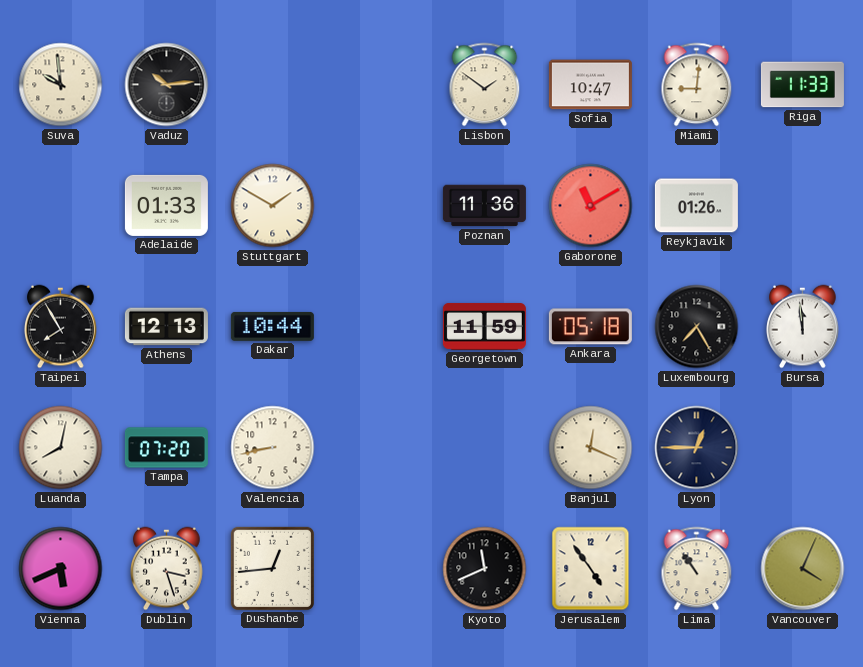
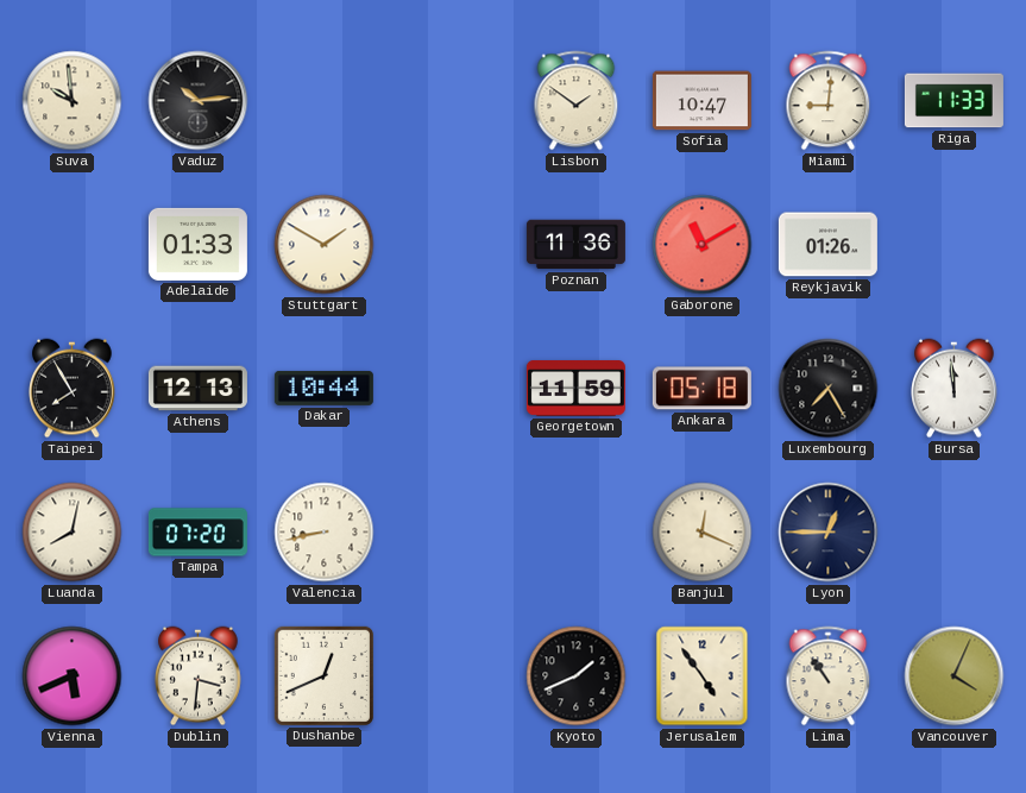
Dublin: 3:27 -> 3:31 (199, 676)
Dushanbe: 12:44 -> 12:41 (323, 675)
Kyoto: 11:41 -> 1:41 (577, 676)
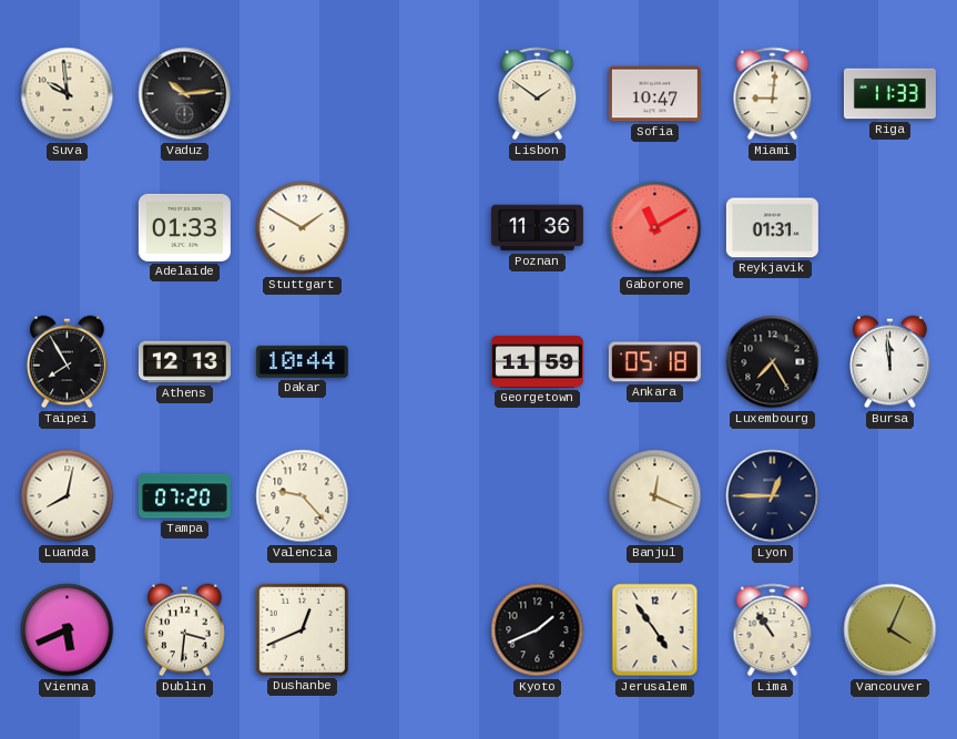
Reykjavik: 01:26 -> 01:31 (772, 228)
Valencia: 8:43 -> 9:23 (303, 496)
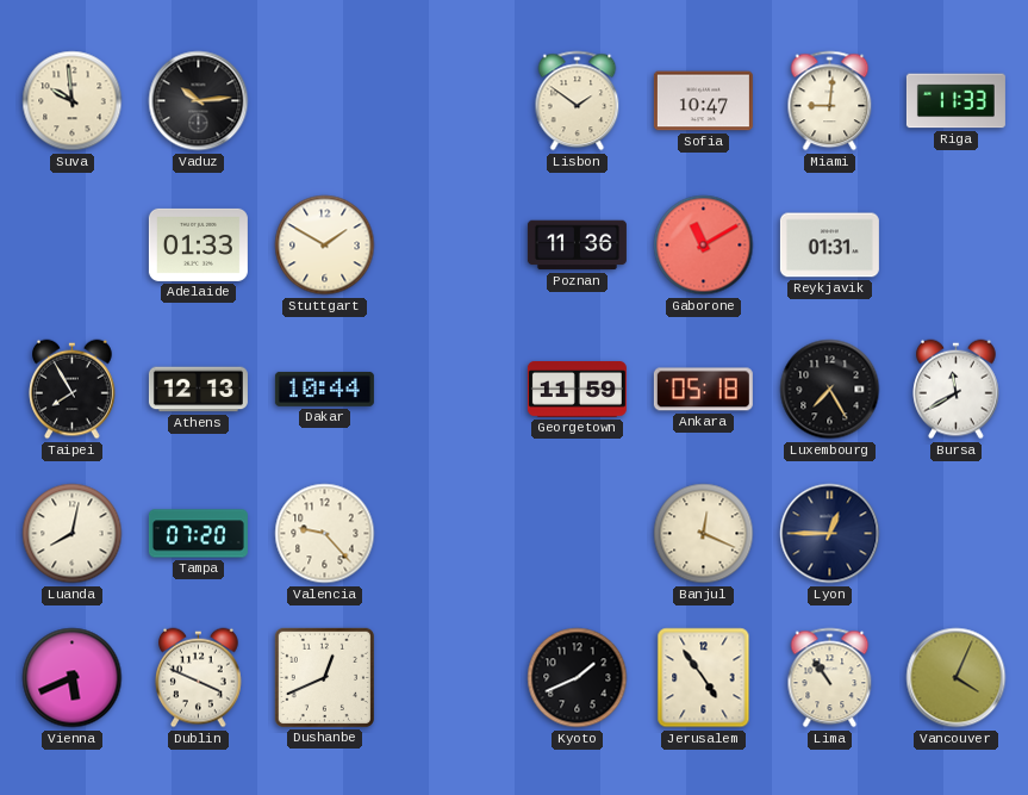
Bursa: 11:59 -> 11:40 (957, 390)
Dublin: 3:31 -> 3:49 (199, 678)
